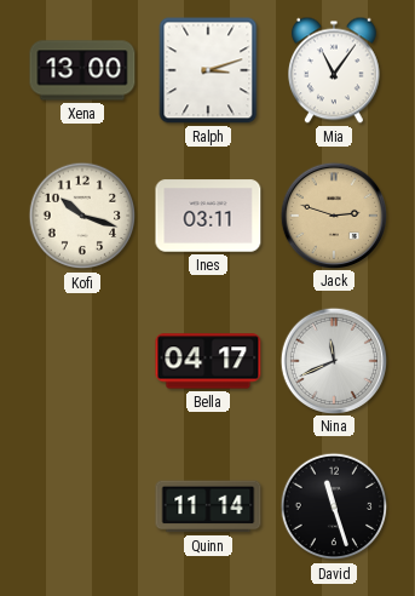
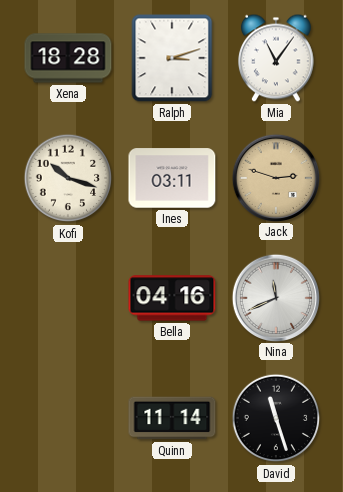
Xena: 13:00 -> 18:28 (68, 58)
Bella: 04:17 -> 04:16 (172, 298)
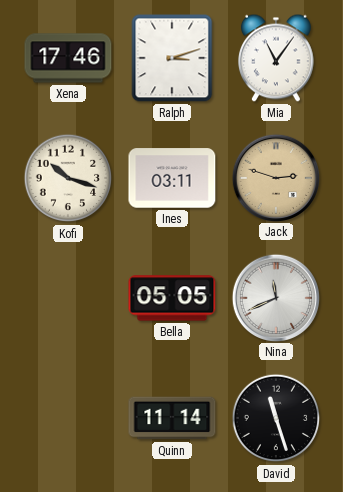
Xena: 18:28 -> 17:46 (68, 58)
Bella: 04:16 -> 05:05 (172, 298)
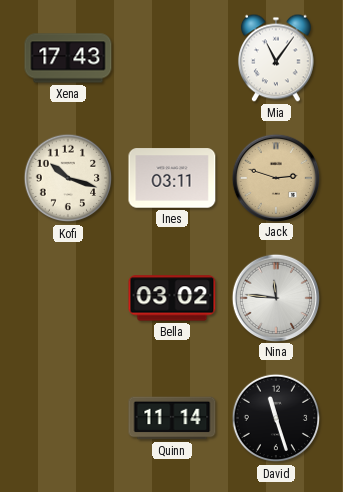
Xena: 17:46 -> 17:43 (68, 58)
Ralph: 3:12 -> none (172, 58)
Bella: 05:05 -> 03:02 (172, 298)
Nina: 11:41 -> 11:46 (275, 297)
